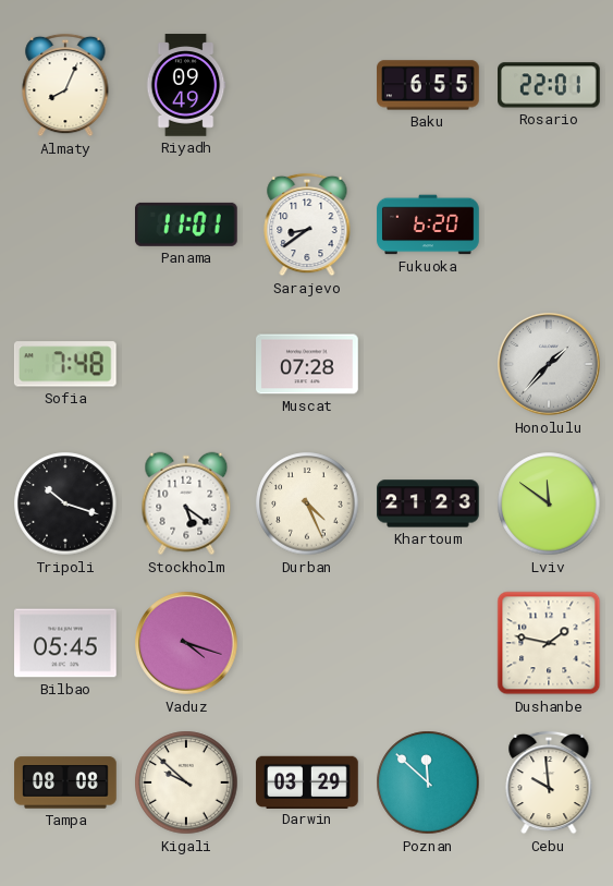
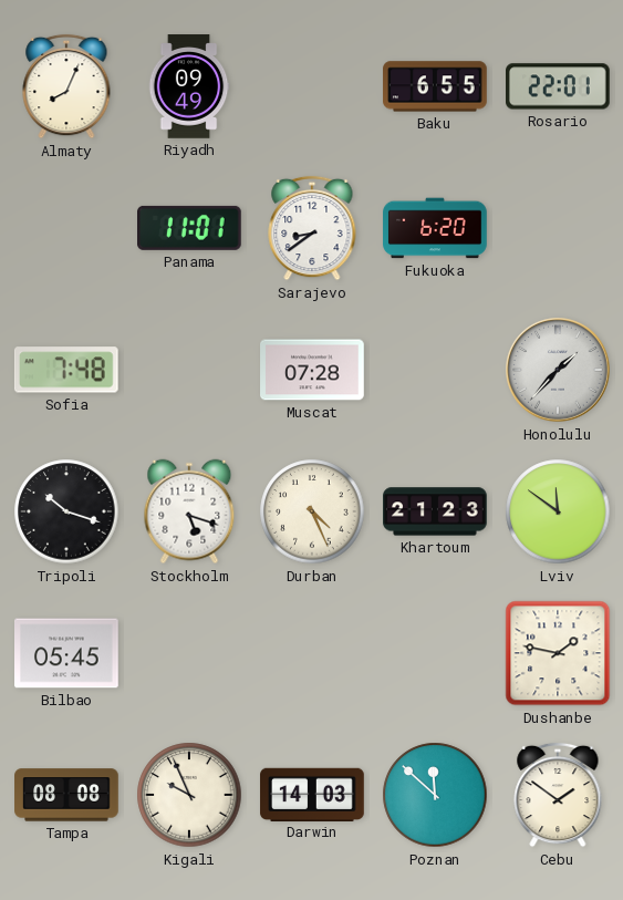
Stockholm: 5:21 -> 5:18 (189, 511)
Vaduz: 4:18 -> none (186, 643)
Kigali: 9:52 -> 9:56 (189, 795)
Darwin: 03:29 -> 14:03 (312, 794)
Cebu: 9:59 -> 1:51 (558, 795)
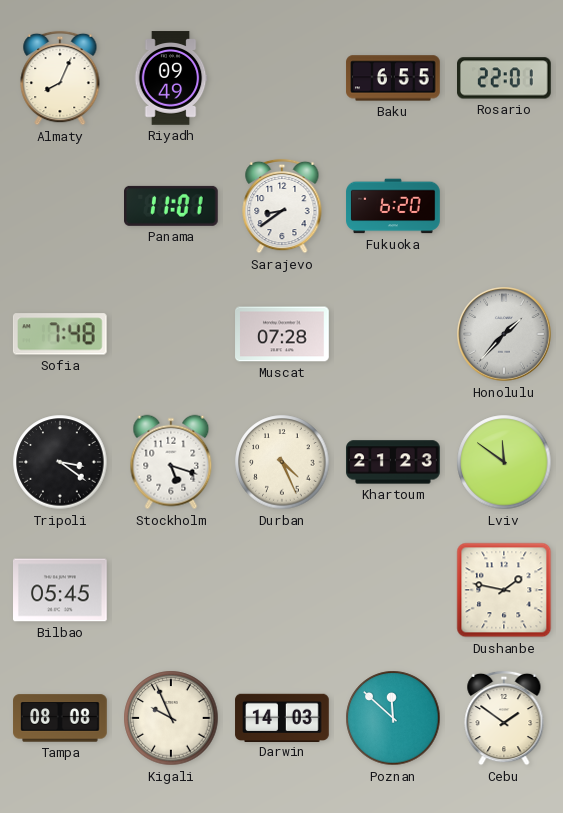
Tripoli: 10:18 -> 3:21 (60, 462)
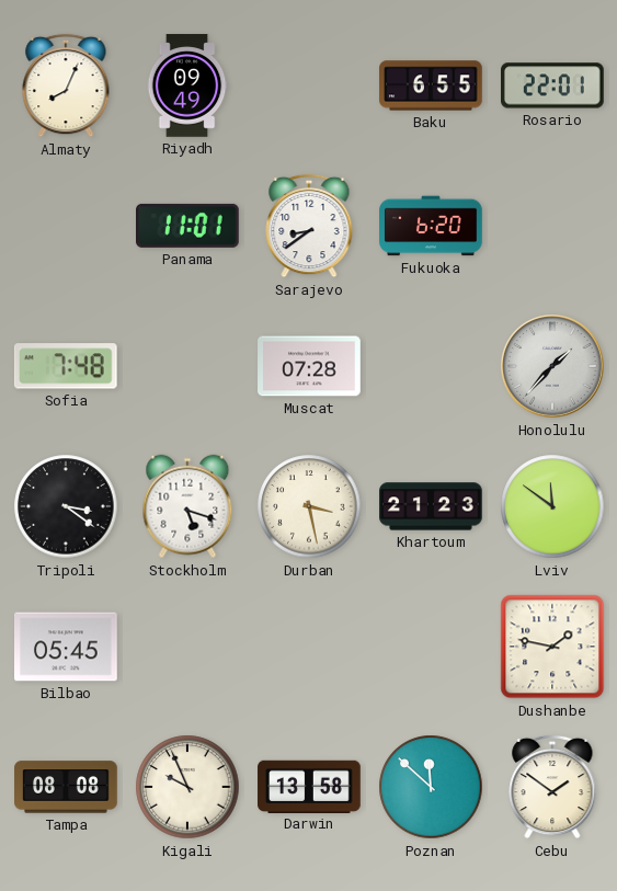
Durban: 4:26 -> 3:28 (309, 506)
Darwin: 14:03 -> 13:58 (309, 786)
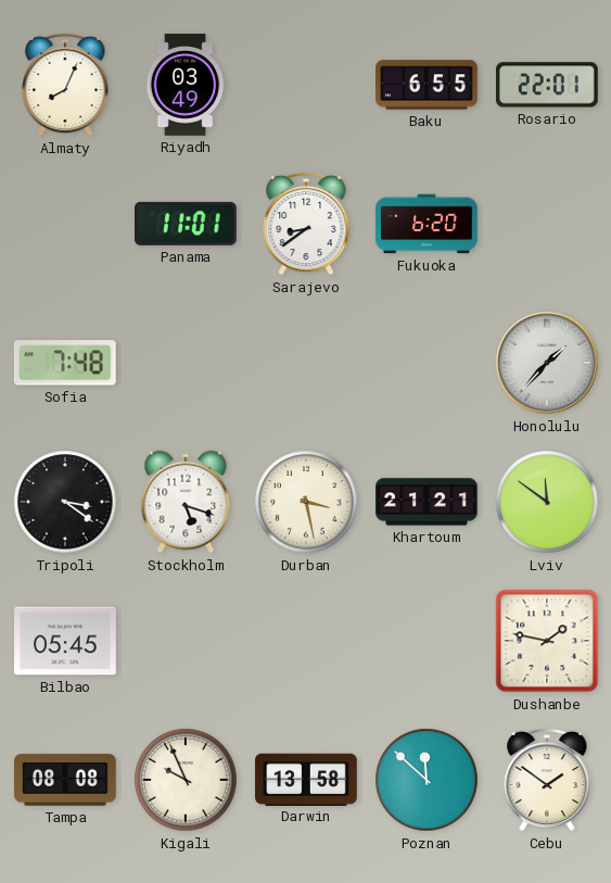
Riyadh: 09:49 -> 03:49 (186, 85)
Muscat: 07:28 -> none (309, 366)
Khartoum: 21:23 -> 21:21 (427, 502)
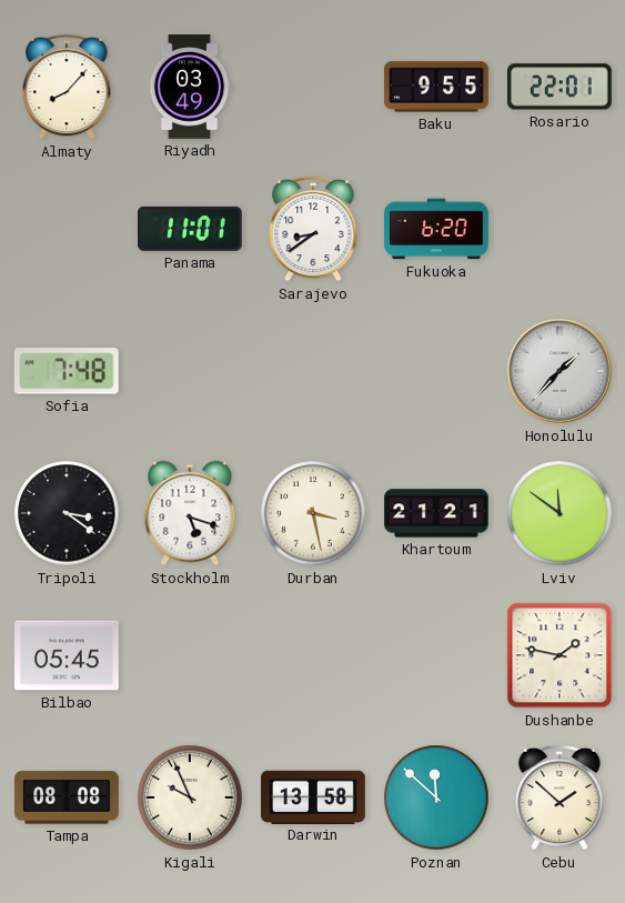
Almaty: 8:04 -> 8:07 (67, 87)
Baku: 6:55 -> 9:55 (436, 87)
Cebu: 1:51 -> 1:52 (560, 797)
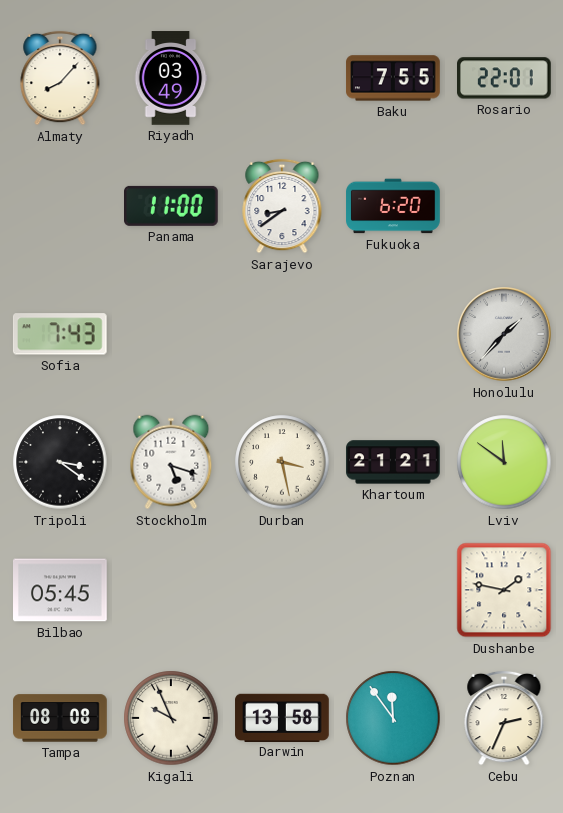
Baku: 9:55 -> 7:55 (393, 78)
Panama: 11:01 -> 11:00 (172, 206)
Sofia: 7:48 -> 7:43 (60, 334)
Poznan: 11:52 -> 11:54 (393, 718)
Cebu: 1:52 -> 2:34 (504, 718)
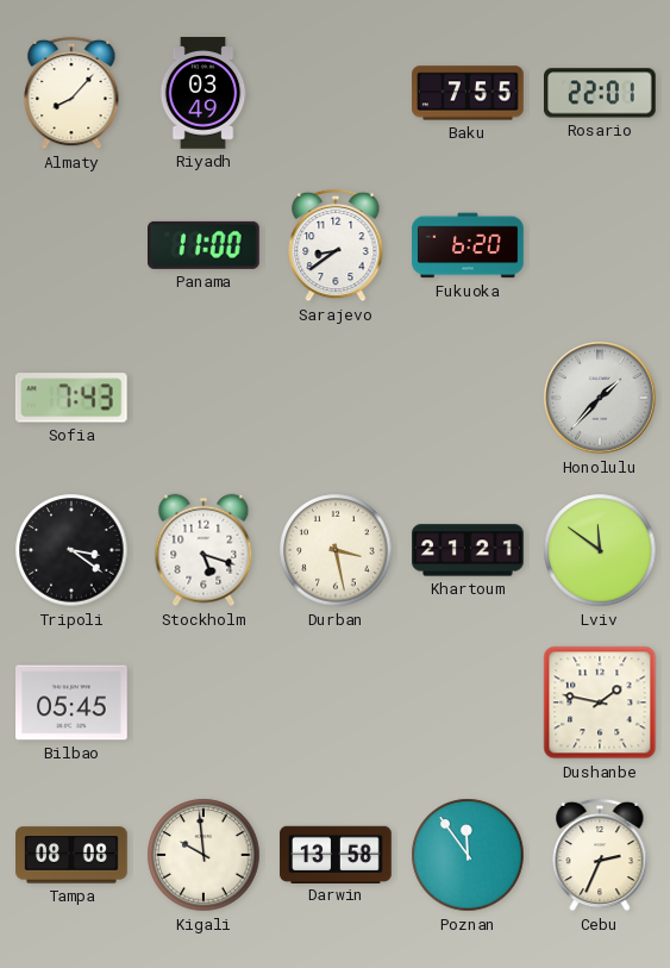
Kigali: 9:56 -> 9:59 (203, 855)
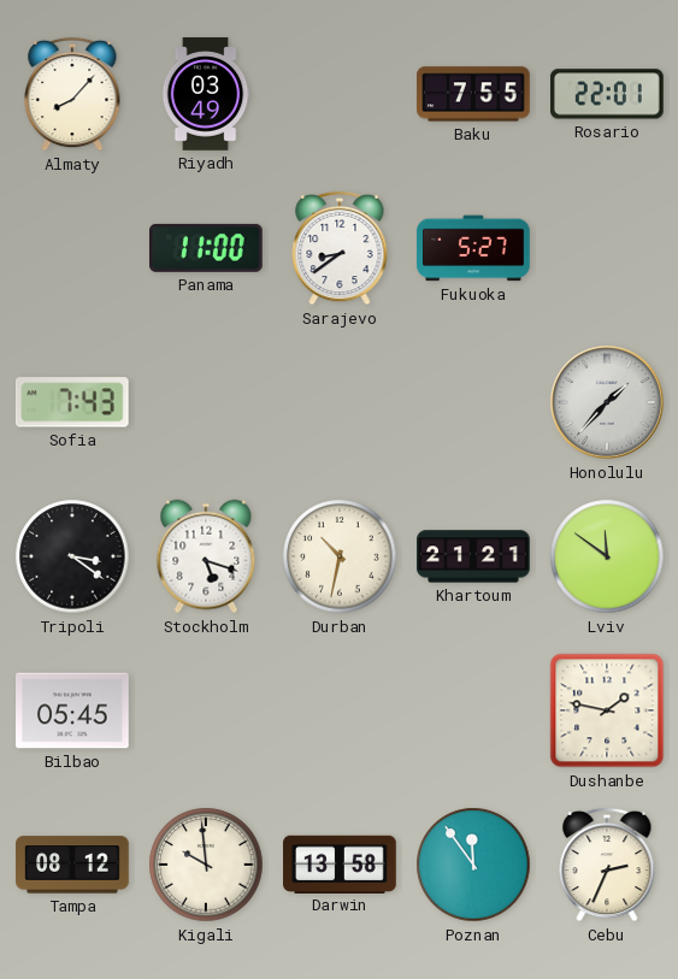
Fukuoka: 6:20 -> 5:27 (473, 248)
Durban: 3:28 -> 10:32 (340, 556)
Tampa: 08:08 -> 08:12 (72, 865)
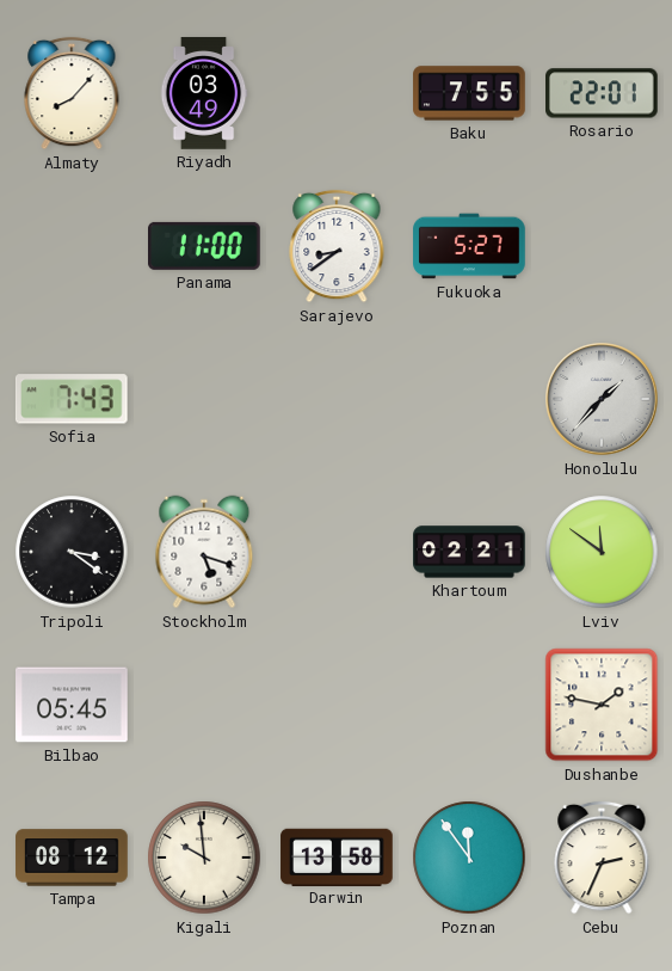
Durban: 10:32 -> none (340, 556)
Khartoum: 21:21 -> 02:21 (469, 552)
